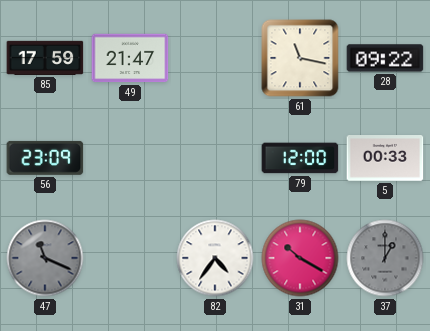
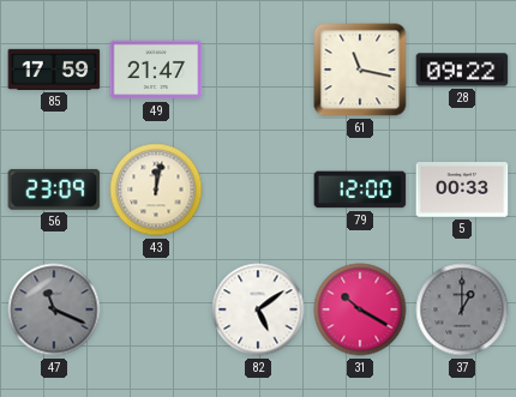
43: none -> 12:02 (156, 190)
82: 4:36 -> 5:09 (258, 309)
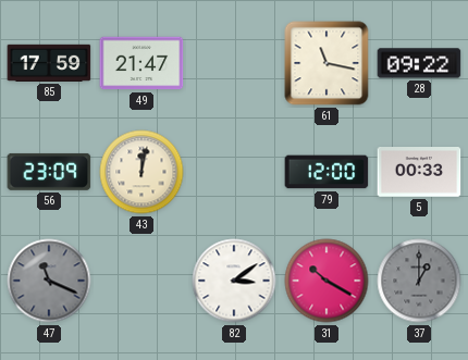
82: 5:09 -> 3:09 (234, 281)
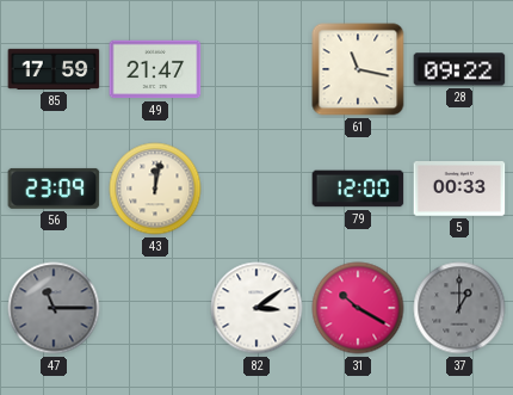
47: 11:19 -> 11:15 (54, 308)
